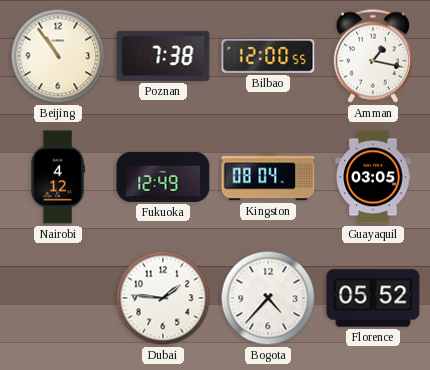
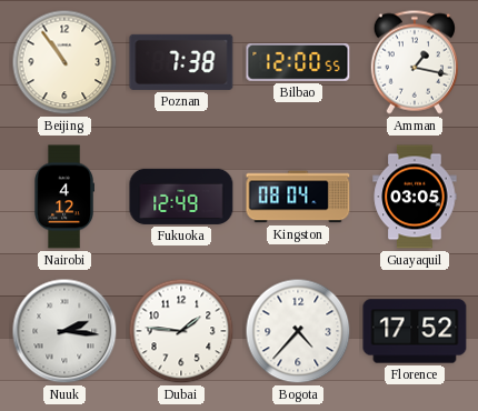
Nuuk: none -> 2:16 (64, 331)
Florence: 05:52 -> 17:52 (415, 331)
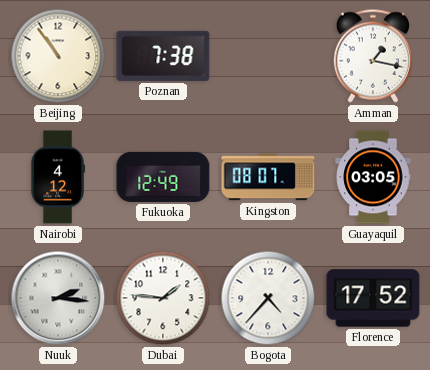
Bilbao: 12:00 -> none (298, 63)
Kingston: 08:04 -> 08:07 (268, 177)
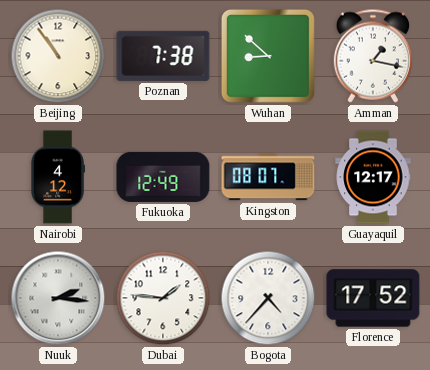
Wuhan: none -> 8:52 (268, 56)
Guayaquil: 03:05 -> 12:17 (373, 177)
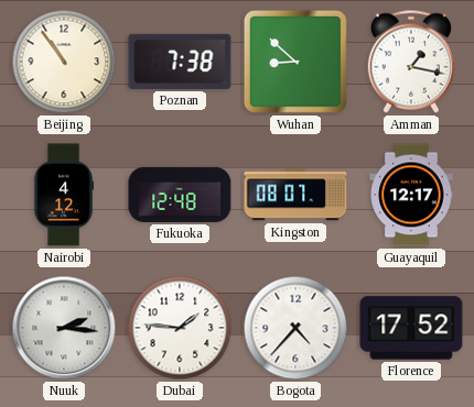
Fukuoka: 12:49 -> 12:48 (180, 195)
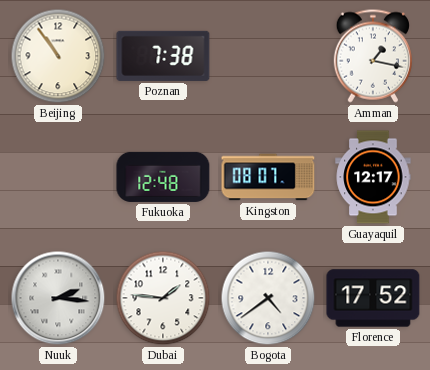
Wuhan: 8:52 -> none (295, 62)
Nairobi: 4:12 -> none (63, 195)
Bogota: 4:37 -> 4:39 (268, 298)
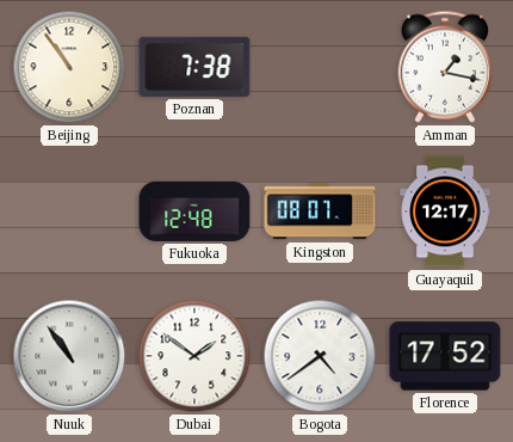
Nuuk: 2:16 -> 10:54 (69, 356)
Dubai: 1:46 -> 1:51 (194, 356)
